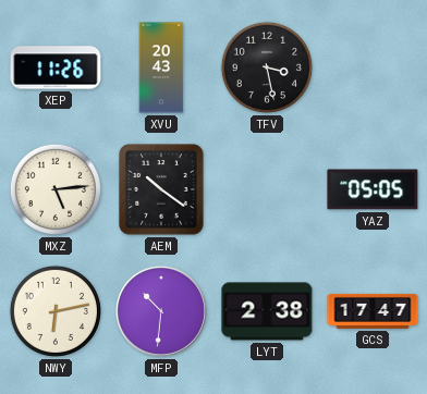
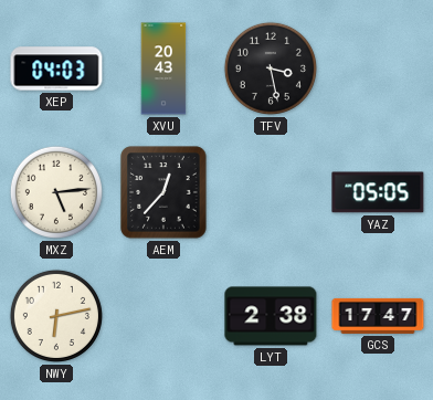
XEP: 11:26 -> 04:03 (56, 69)
AEM: 10:21 -> 12:37 (163, 192)
MFP: 10:31 -> none (161, 311)
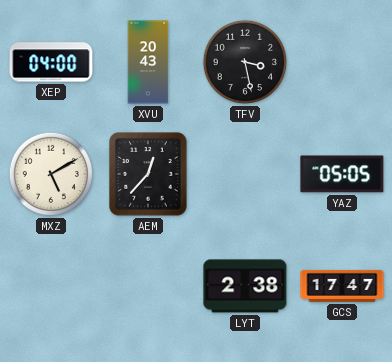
XEP: 04:03 -> 04:00 (51, 62)
MXZ: 5:14 -> 5:10 (51, 174)
NWY: 6:13 -> none (56, 316)
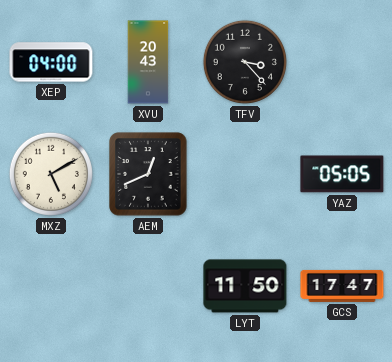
TFV: 3:28 -> 3:23 (245, 62)
AEM: 12:37 -> 12:41 (148, 174)
LYT: 2:38 -> 11:50 (245, 286)
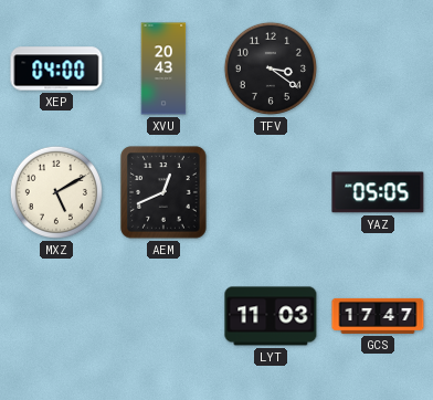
TFV: 3:23 -> 3:21 (271, 69)
LYT: 11:50 -> 11:03 (271, 316)
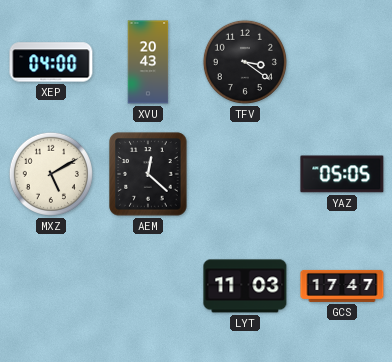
AEM: 12:41 -> 12:22 (148, 174)
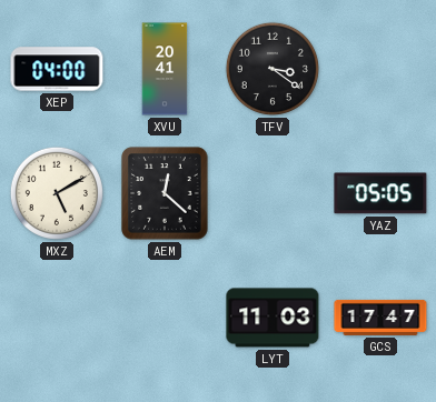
XVU: 20:43 -> 20:41 (165, 69)
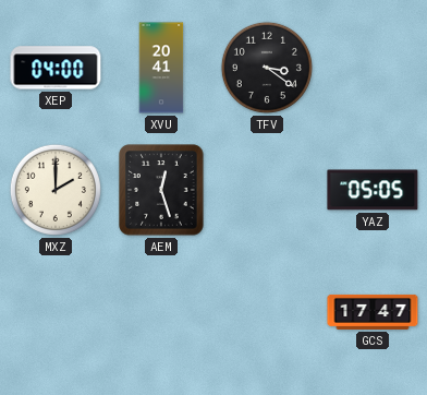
MXZ: 5:10 -> 2:00 (56, 190)
AEM: 12:22 -> 12:27 (161, 190)
LYT: 11:03 -> none (272, 318)
